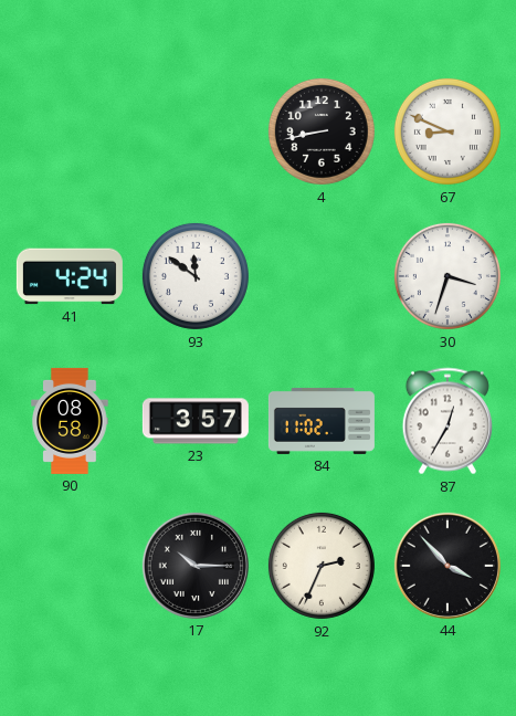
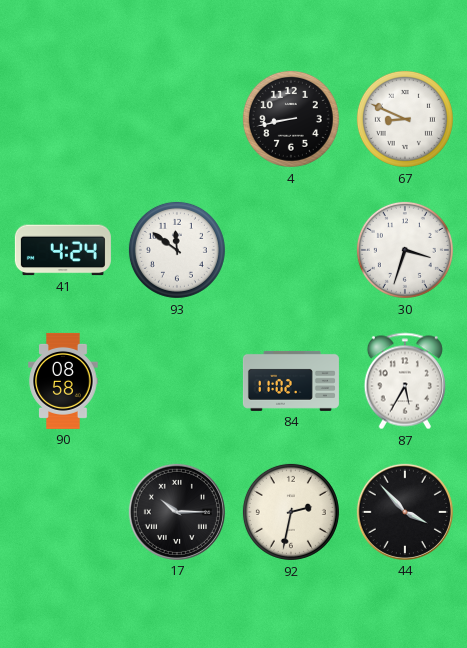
23: 3:57 -> none (196, 421)
87: 12:35 -> 5:35 (405, 381)
92: 2:34 -> 2:32 (291, 512)
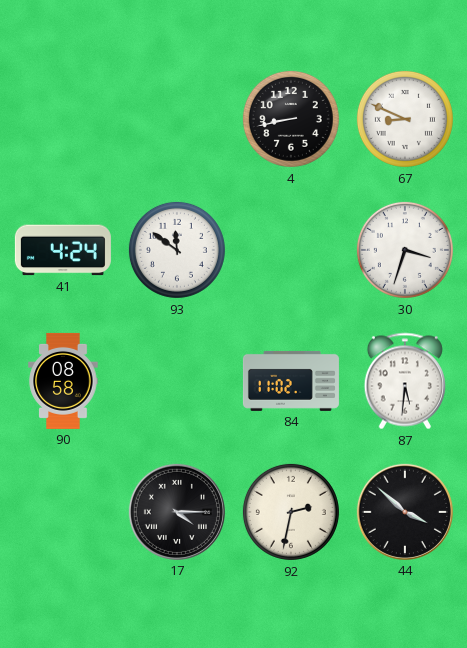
87: 5:35 -> 5:31 (405, 381)
17: 10:15 -> 4:15 (177, 512)
44: 3:53 -> 3:52 (405, 512)
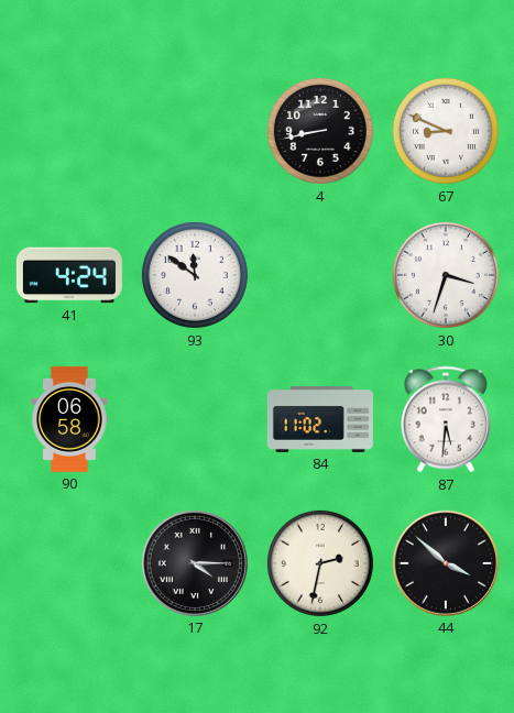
90: 08:58 -> 06:58 (69, 419)
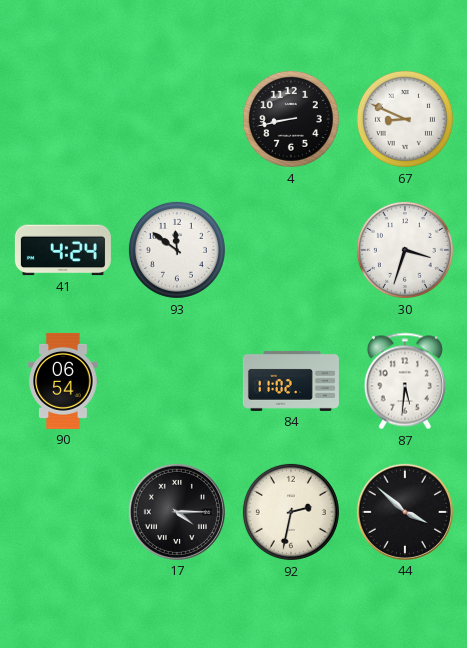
90: 06:58 -> 06:54 (63, 381)
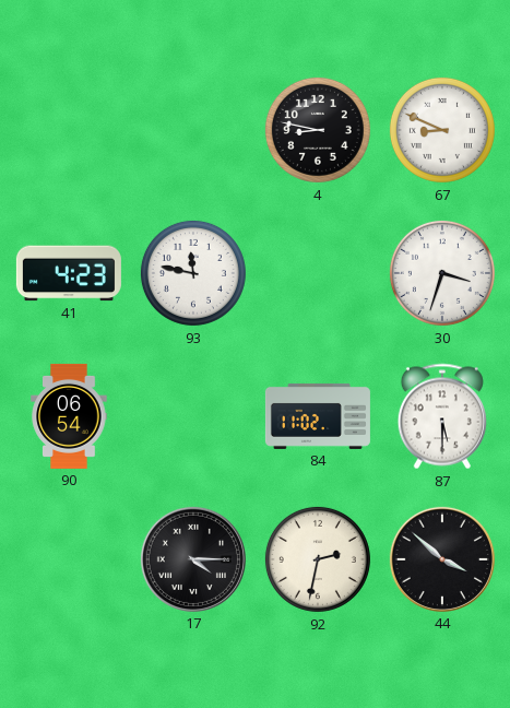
4: 8:43 -> 8:47 (318, 130)
41: 4:24 -> 4:23 (69, 273)
93: 11:51 -> 11:47 (193, 273)
87: 5:31 -> 5:30 (442, 416)
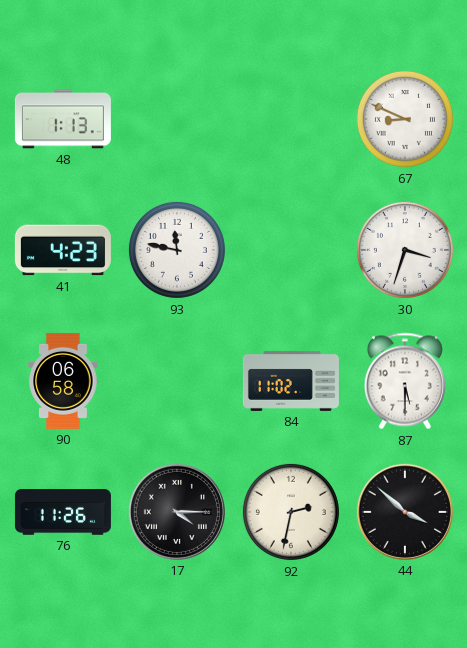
48: none -> 1:13 (63, 119)
4: 8:47 -> none (318, 130)
90: 06:54 -> 06:58 (63, 381)
76: none -> 11:26 (63, 512)
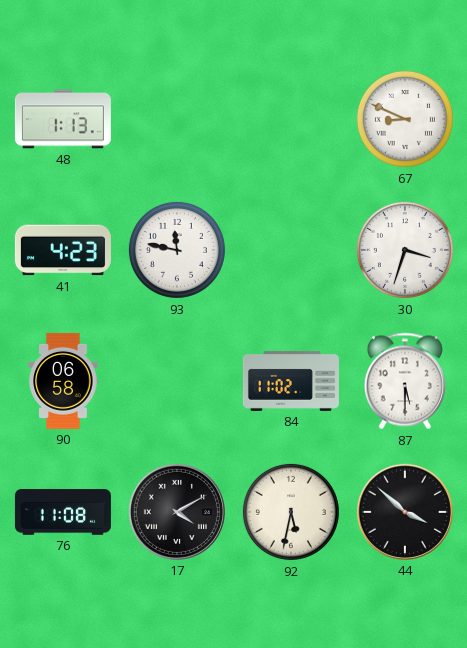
76: 11:26 -> 11:08 (63, 512)
17: 4:15 -> 4:10 (177, 512)
92: 2:32 -> 5:32 (291, 512)
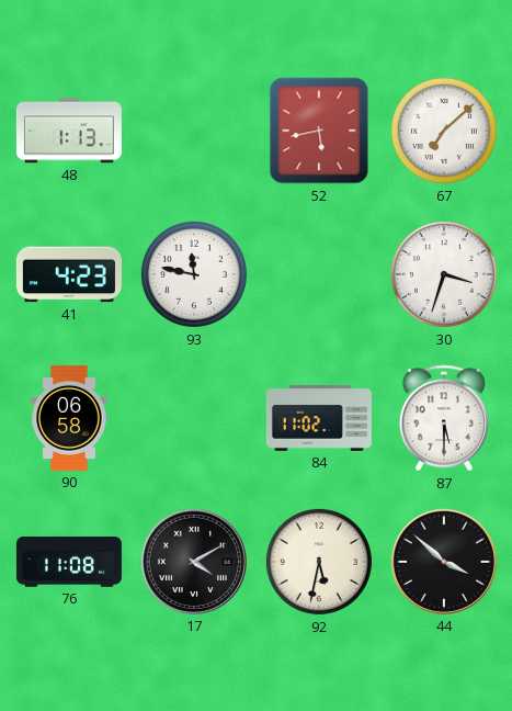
52: none -> 5:43 (319, 131)
67: 8:49 -> 7:08 (444, 131)
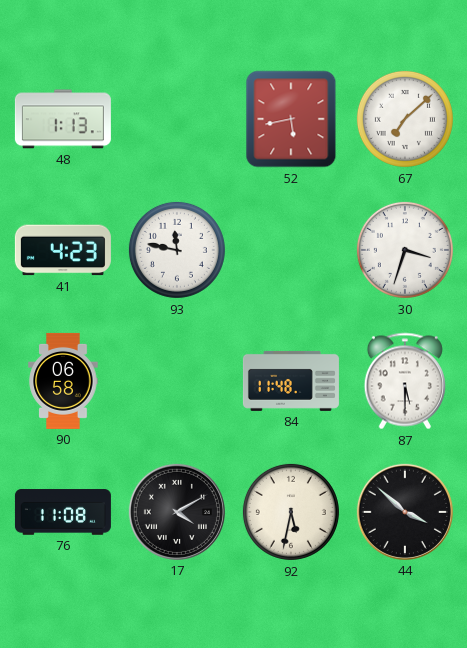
84: 11:02 -> 11:48 (291, 381)
